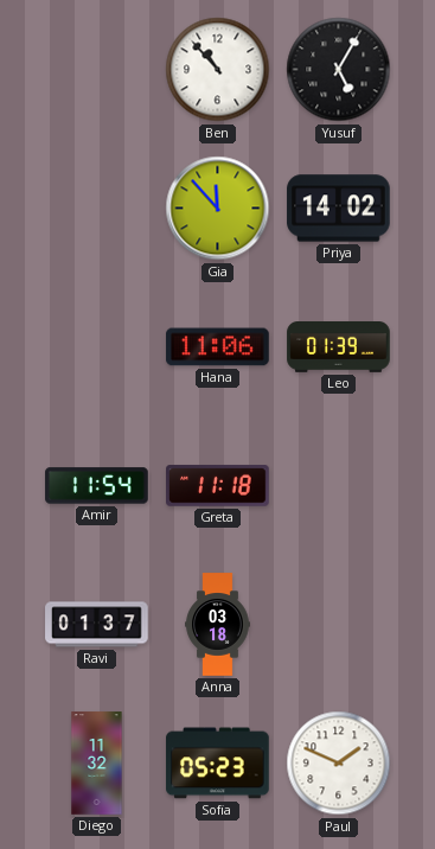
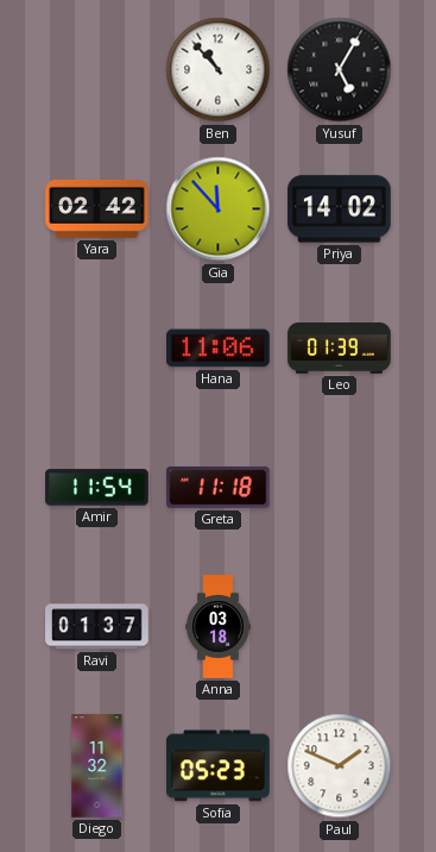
Yara: none -> 02:42 (97, 208)
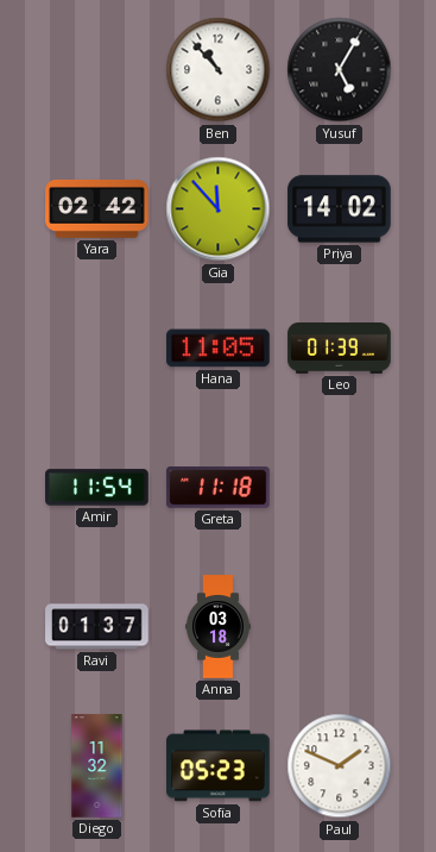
Hana: 11:06 -> 11:05 (219, 349)
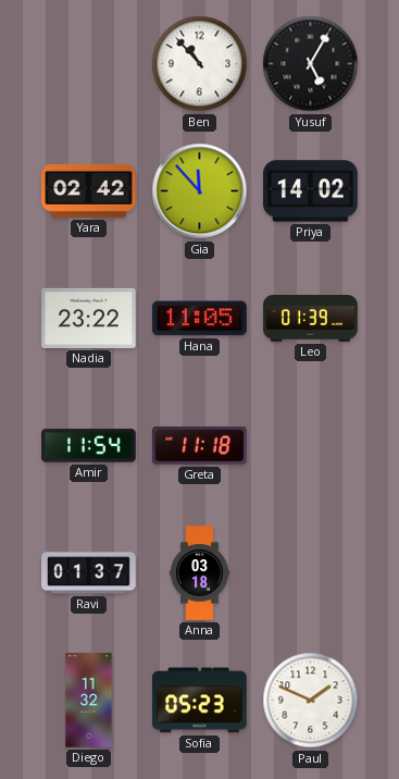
Nadia: none -> 23:22 (89, 318)
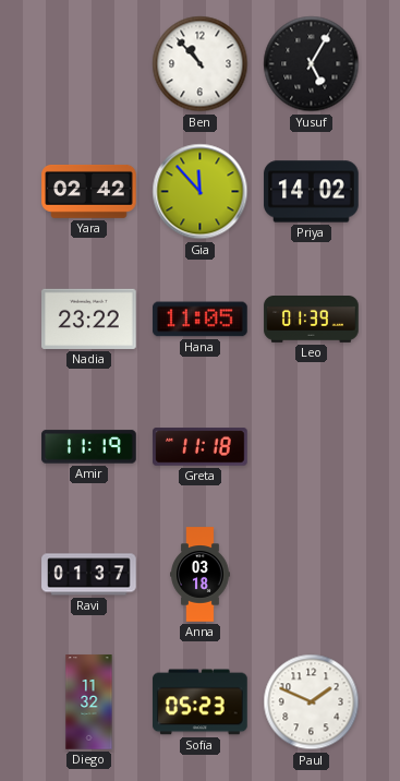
Amir: 11:54 -> 11:19 (89, 447)
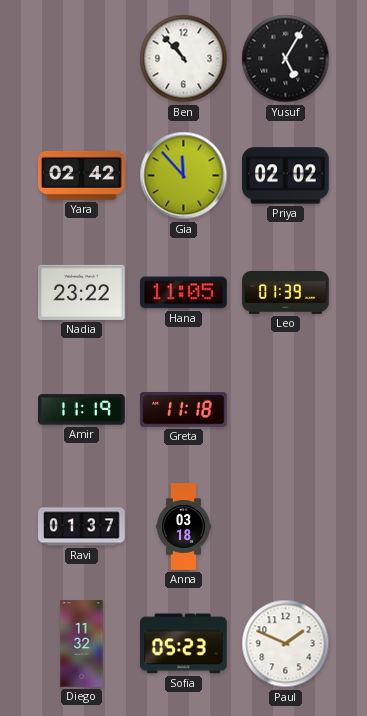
Priya: 14:02 -> 02:02 (286, 176)
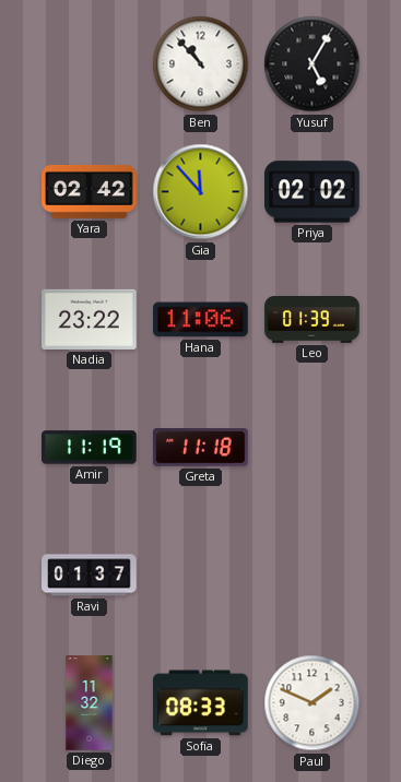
Hana: 11:05 -> 11:06 (201, 320)
Anna: 03:18 -> none (184, 527)
Sofia: 05:23 -> 08:33 (201, 703)
